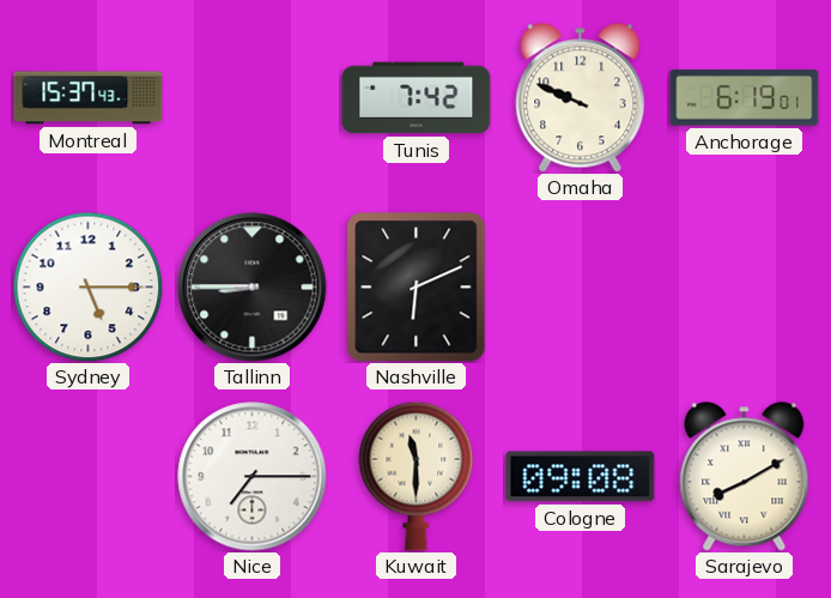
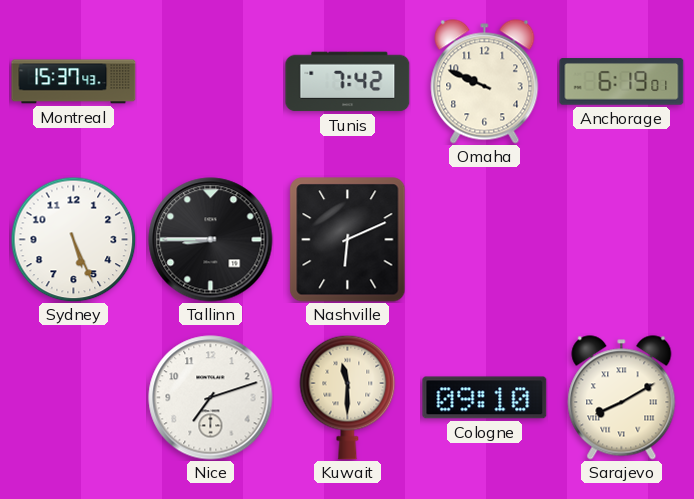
Sydney: 5:15 -> 5:26 (73, 239)
Nice: 7:15 -> 7:12 (211, 398)
Cologne: 09:08 -> 09:10 (485, 398)
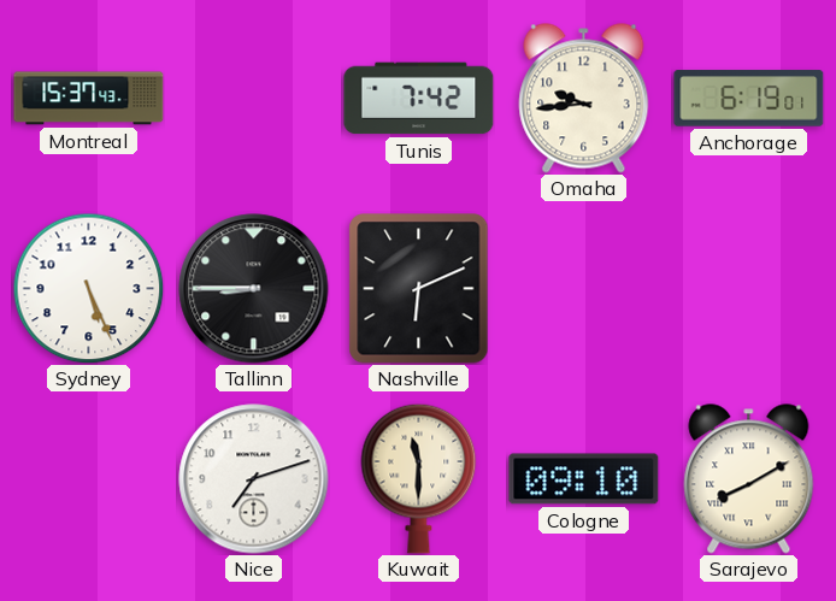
Omaha: 9:49 -> 9:44 (584, 99)
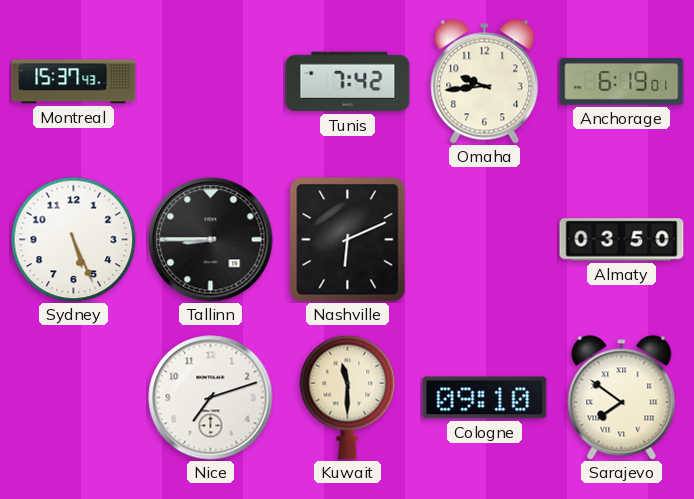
Almaty: none -> 03:50 (622, 240)
Sarajevo: 8:10 -> 7:51 (622, 398)
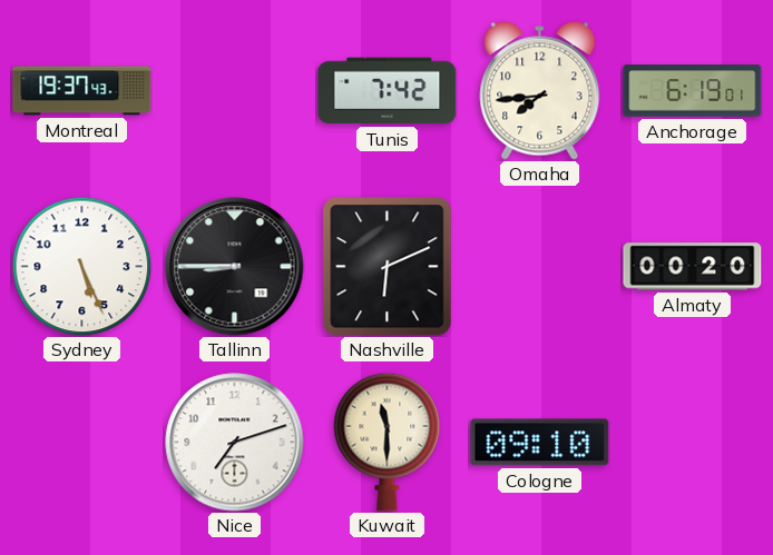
Montreal: 15:37 -> 19:37 (82, 91)
Omaha: 9:44 -> 7:44 (540, 91)
Almaty: 03:50 -> 00:20 (693, 267)
Sarajevo: 7:51 -> none (622, 398)
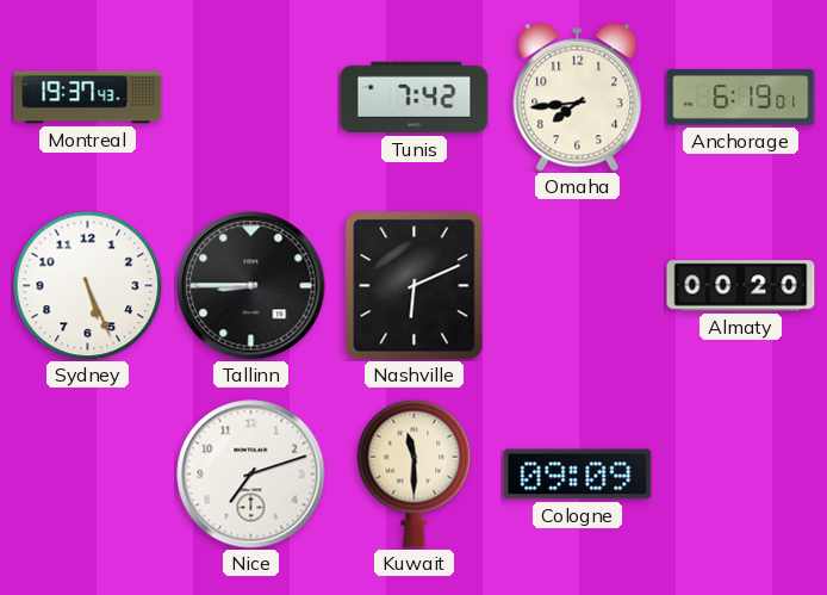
Cologne: 09:10 -> 09:09 (578, 475)
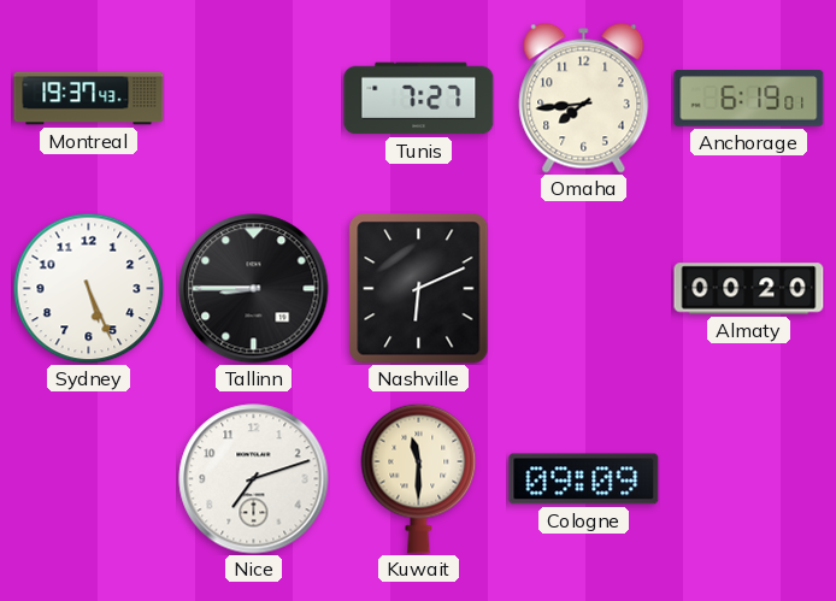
Tunis: 7:42 -> 7:27 (419, 99)
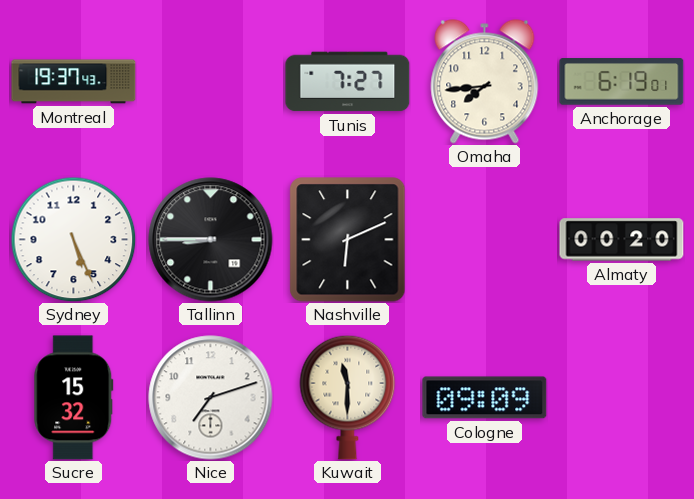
Sucre: none -> 15:32 (74, 398)
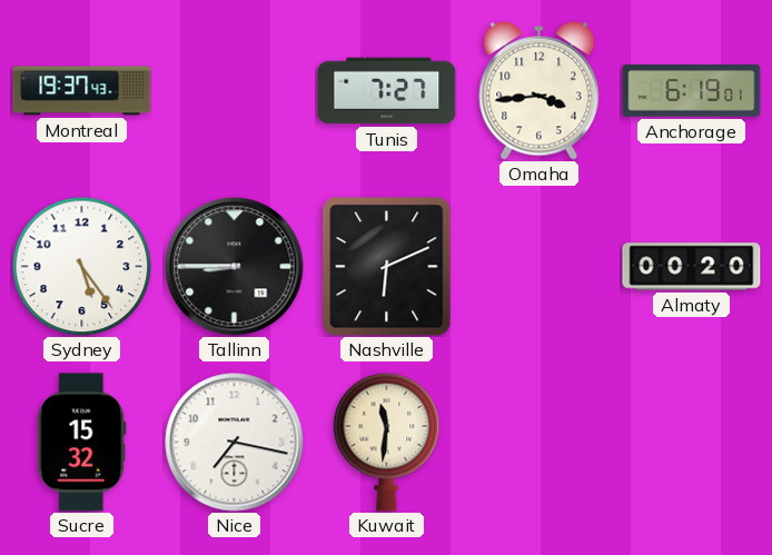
Omaha: 7:44 -> 3:44 (540, 91)
Sydney: 5:26 -> 5:24 (81, 266)
Nice: 7:12 -> 7:17 (235, 443)
Kuwait: 11:30 -> 11:31 (387, 442)
Cologne: 09:09 -> none (485, 398)
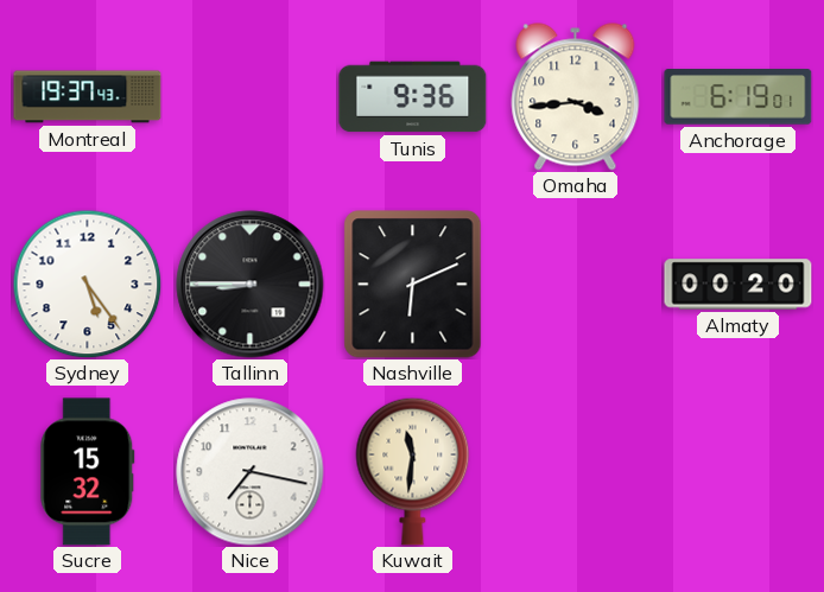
Tunis: 7:27 -> 9:36 (413, 97)
